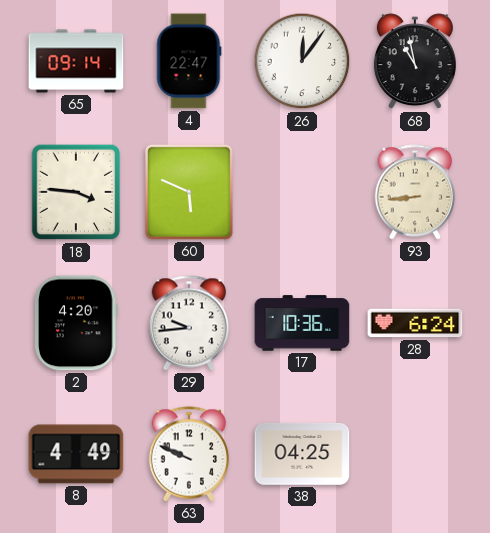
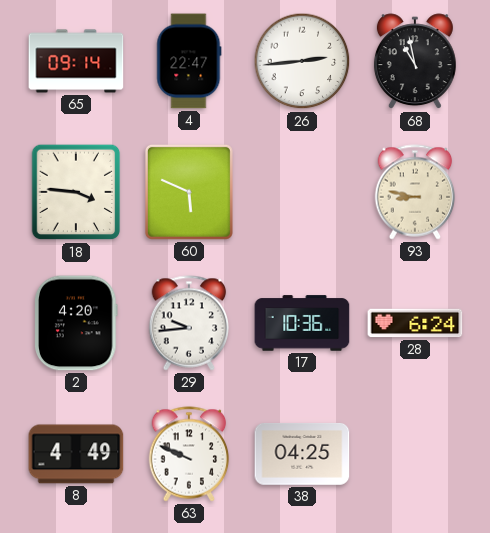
26: 12:06 -> 2:44 (302, 61)
93: 8:44 -> 8:47 (415, 192)
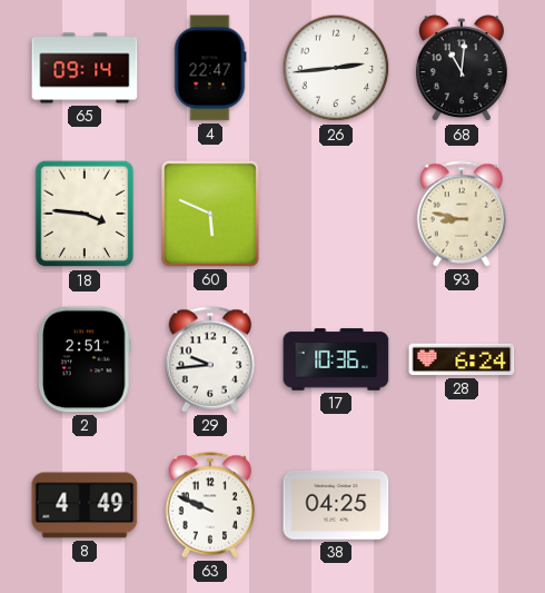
68: 10:58 -> 11:01 (462, 69)
2: 4:20 -> 2:51 (86, 359)
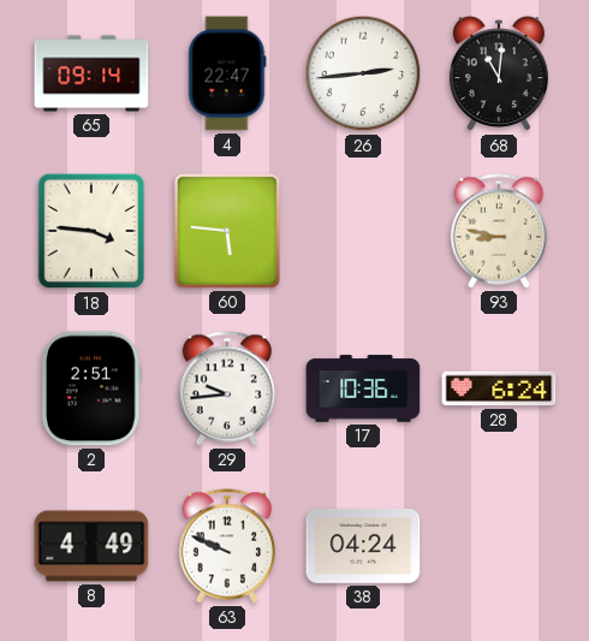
60: 5:49 -> 5:46 (227, 231)
38: 04:25 -> 04:24 (363, 546)
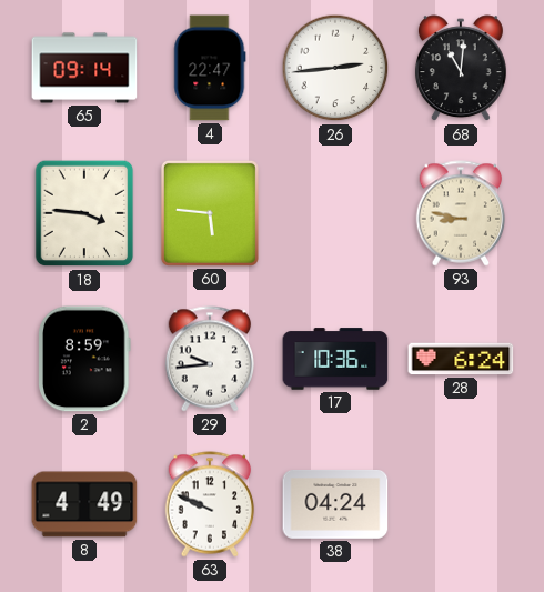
2: 2:51 -> 8:59 (85, 359)
